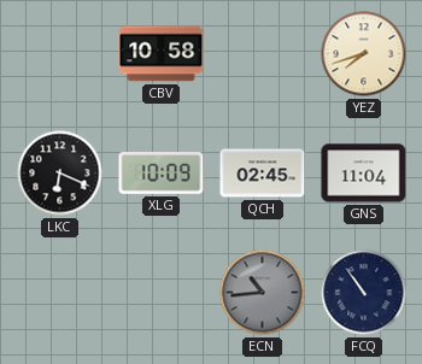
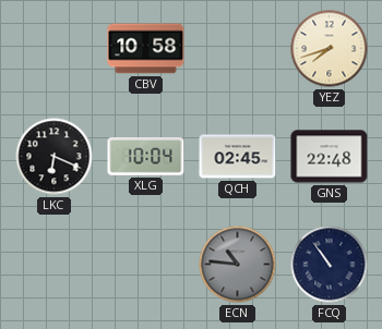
XLG: 10:09 -> 10:04 (146, 157)
GNS: 11:04 -> 22:48 (330, 157)
ECN: 10:44 -> 10:46 (238, 265)
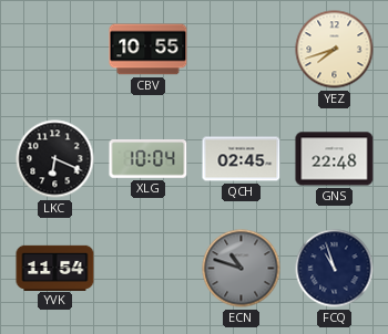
CBV: 10:58 -> 10:55 (149, 50)
YVK: none -> 11:54 (55, 268)
ECN: 10:46 -> 10:48 (242, 269)
FCQ: 10:54 -> 10:57 (335, 269)
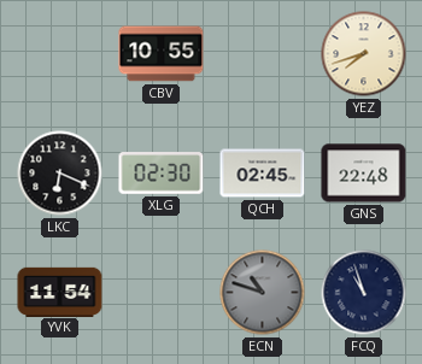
XLG: 10:04 -> 02:30 (162, 174)
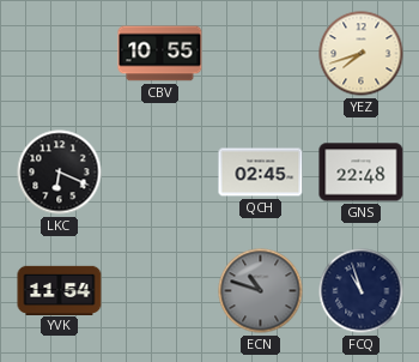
XLG: 02:30 -> none (162, 174)
